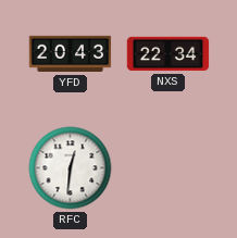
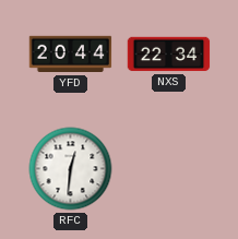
YFD: 20:43 -> 20:44 (71, 55)
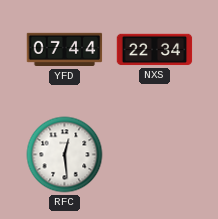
YFD: 20:44 -> 07:44 (65, 50)
RFC: 12:31 -> 12:29 (65, 155)
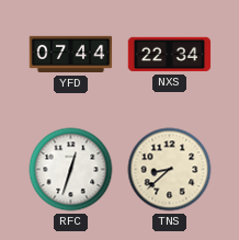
RFC: 12:29 -> 12:33 (71, 170)
TNS: none -> 8:38 (170, 170)
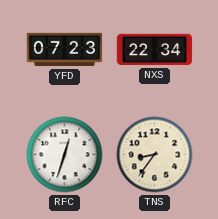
YFD: 07:44 -> 07:23 (65, 50)
TNS: 8:38 -> 8:36 (155, 155)
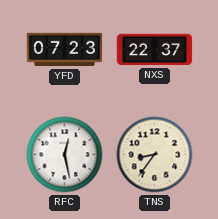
NXS: 22:34 -> 22:37 (155, 50)
RFC: 12:33 -> 12:28 (65, 155)
